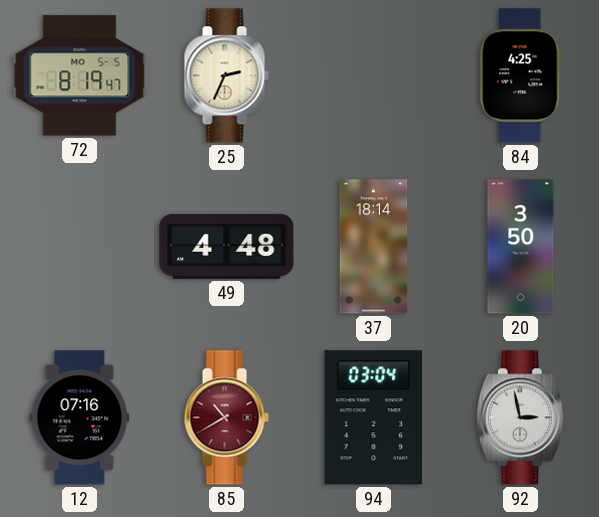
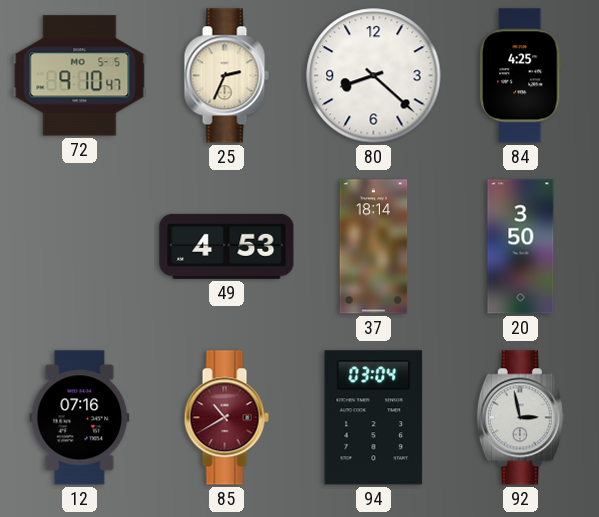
72: 8:19 -> 9:10 (80, 76)
80: none -> 8:22 (374, 76)
49: 4:48 -> 4:53 (227, 246)
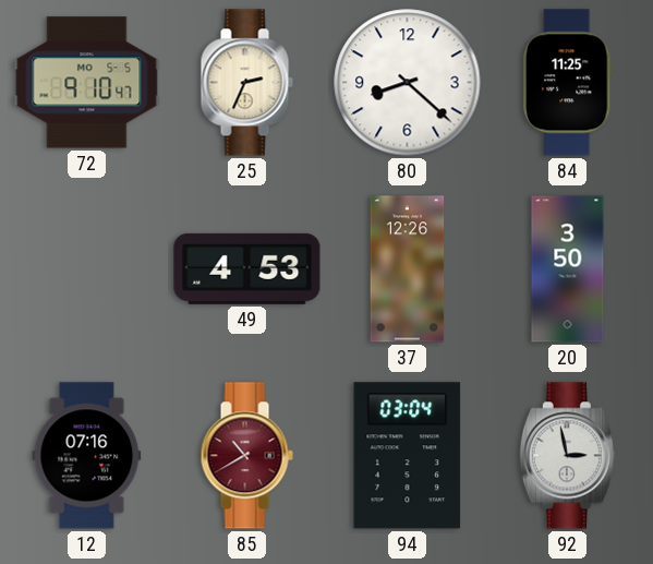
84: 4:25 -> 11:25 (568, 83)
37: 18:14 -> 12:26 (408, 269)
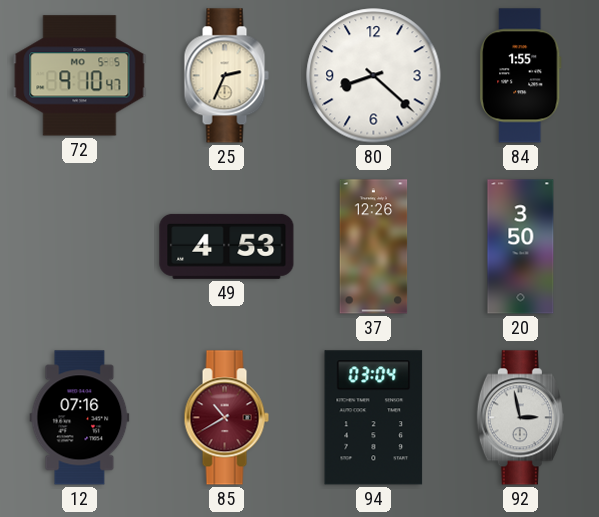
84: 11:25 -> 1:55 (521, 76)
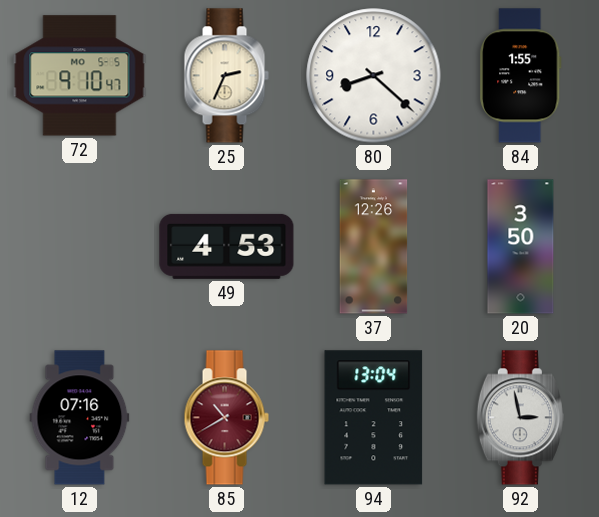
94: 03:04 -> 13:04 (374, 418)
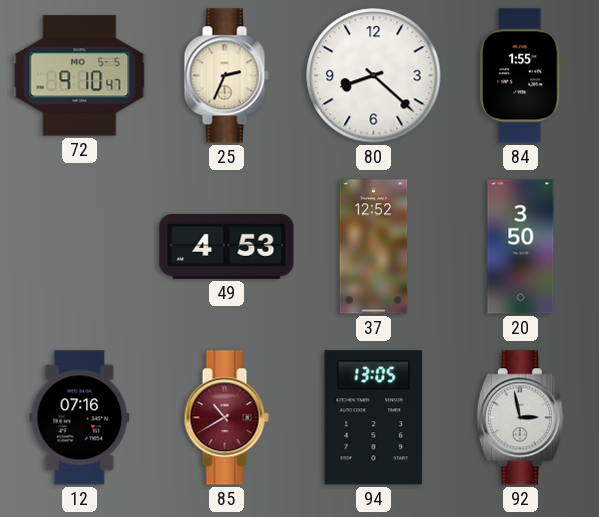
37: 12:26 -> 12:52 (374, 247)
94: 13:04 -> 13:05 (374, 418)
